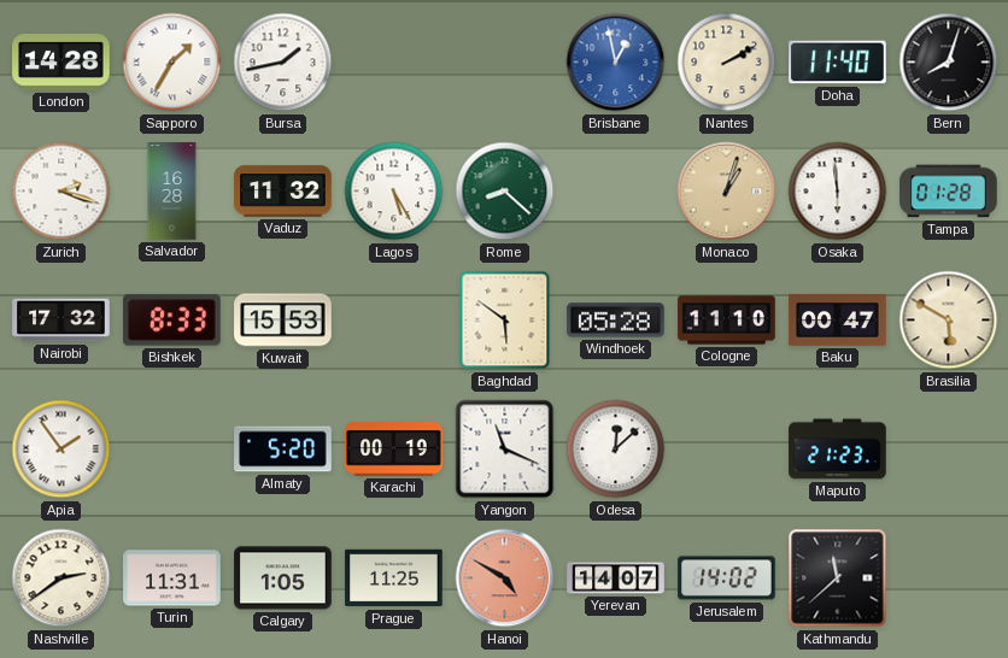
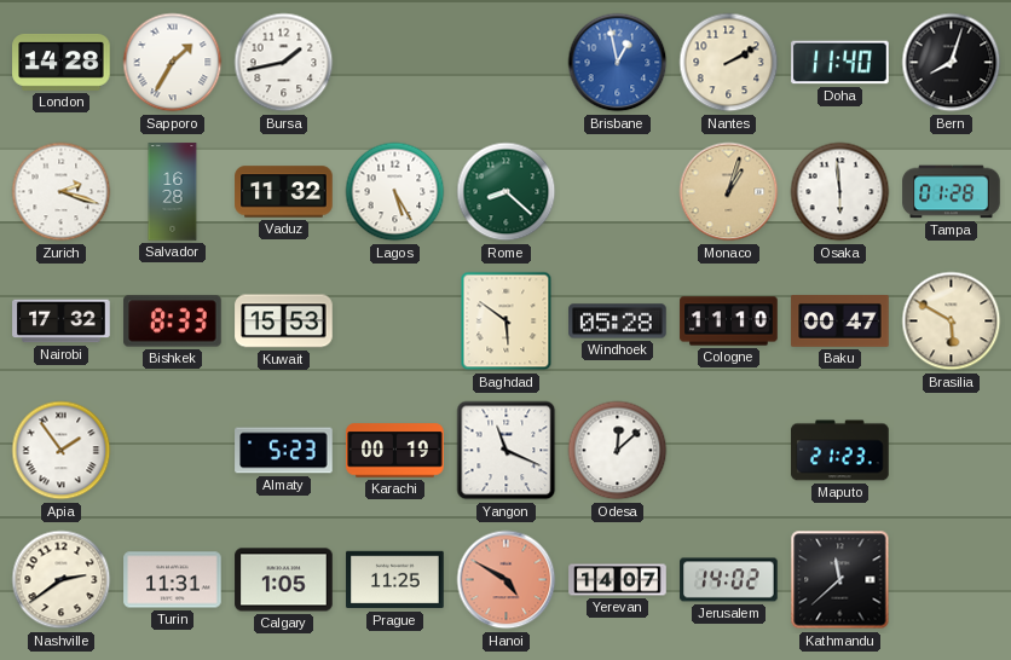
Almaty: 5:20 -> 5:23 (284, 451)
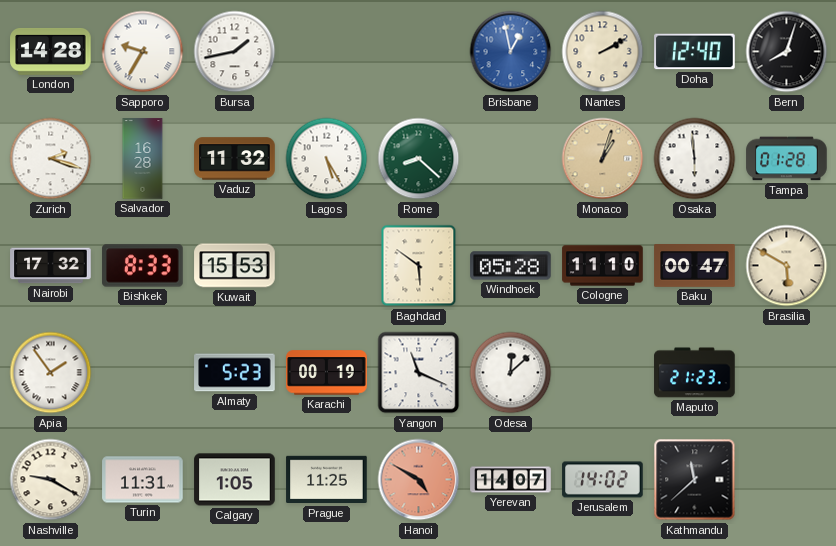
Sapporo: 1:35 -> 9:35 (143, 52)
Doha: 11:40 -> 12:40 (695, 52)
Nashville: 2:39 -> 9:20 (51, 480)
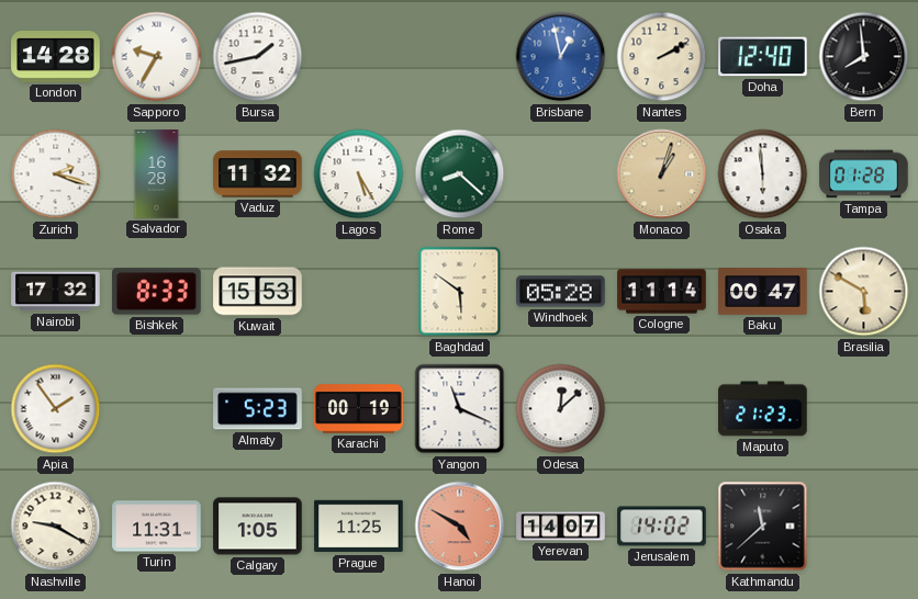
Bern: 8:03 -> 7:59 (864, 57)
Cologne: 11:10 -> 11:14 (662, 292)
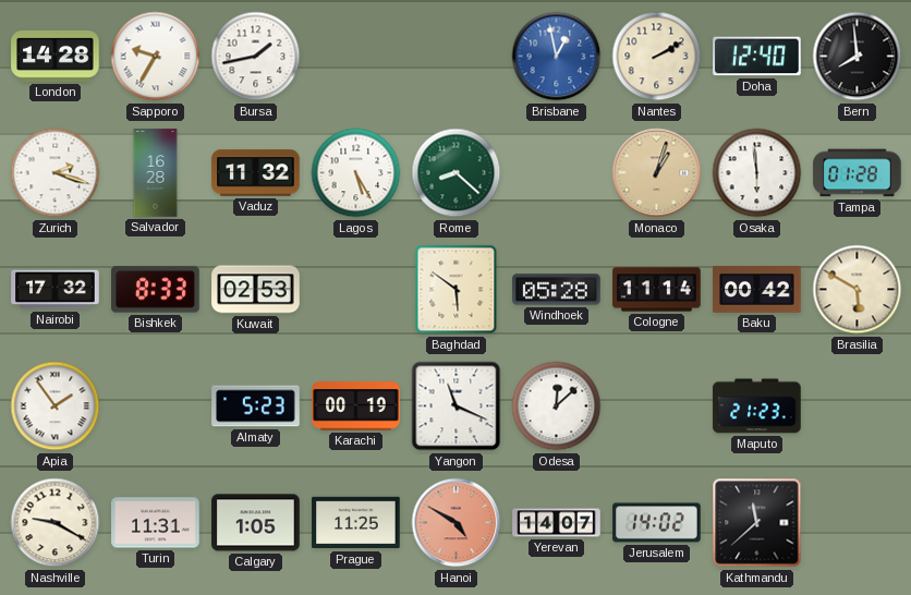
Kuwait: 15:53 -> 02:53 (256, 290)
Baku: 00:47 -> 00:42 (757, 290)
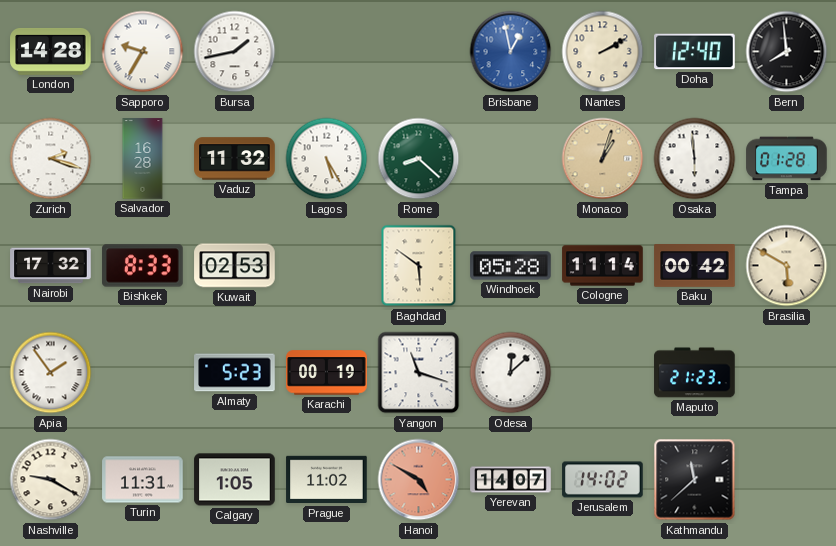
Yangon: 11:19 -> 11:18 (419, 373)
Prague: 11:25 -> 11:02 (327, 480)
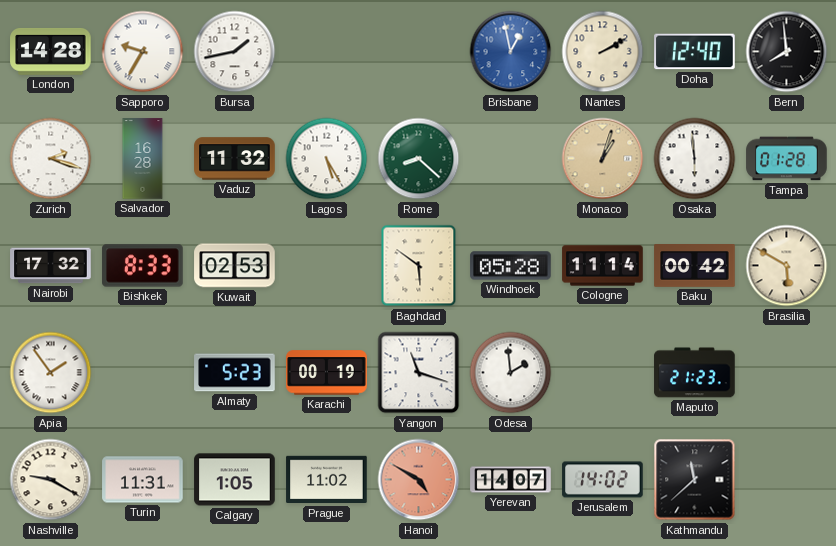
Odesa: 12:08 -> 1:59 (511, 373)
